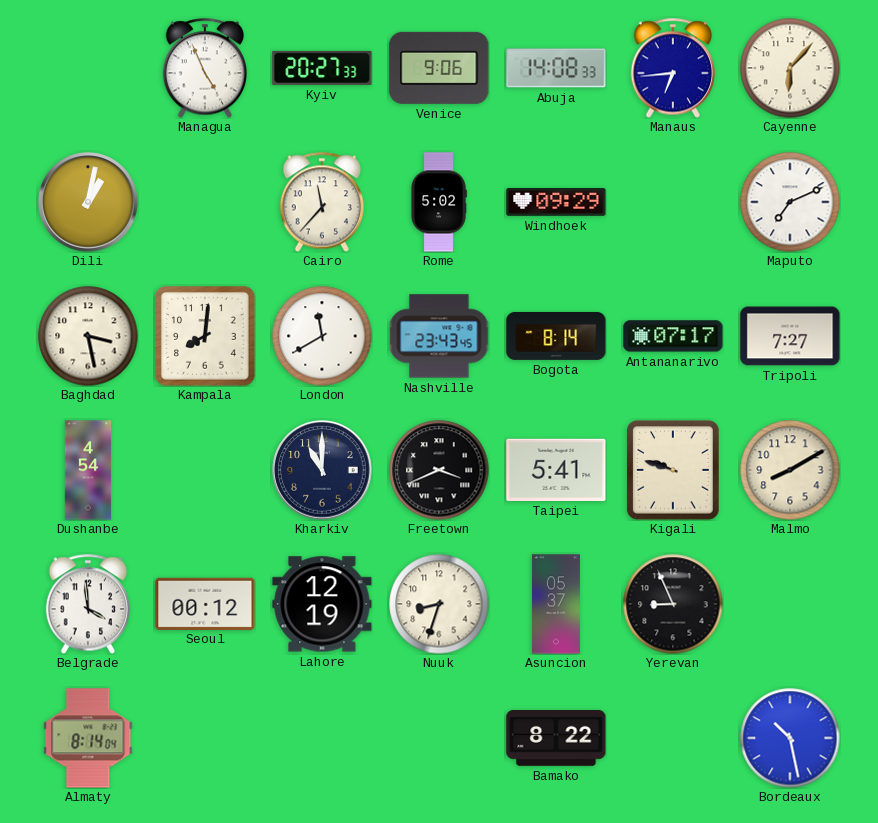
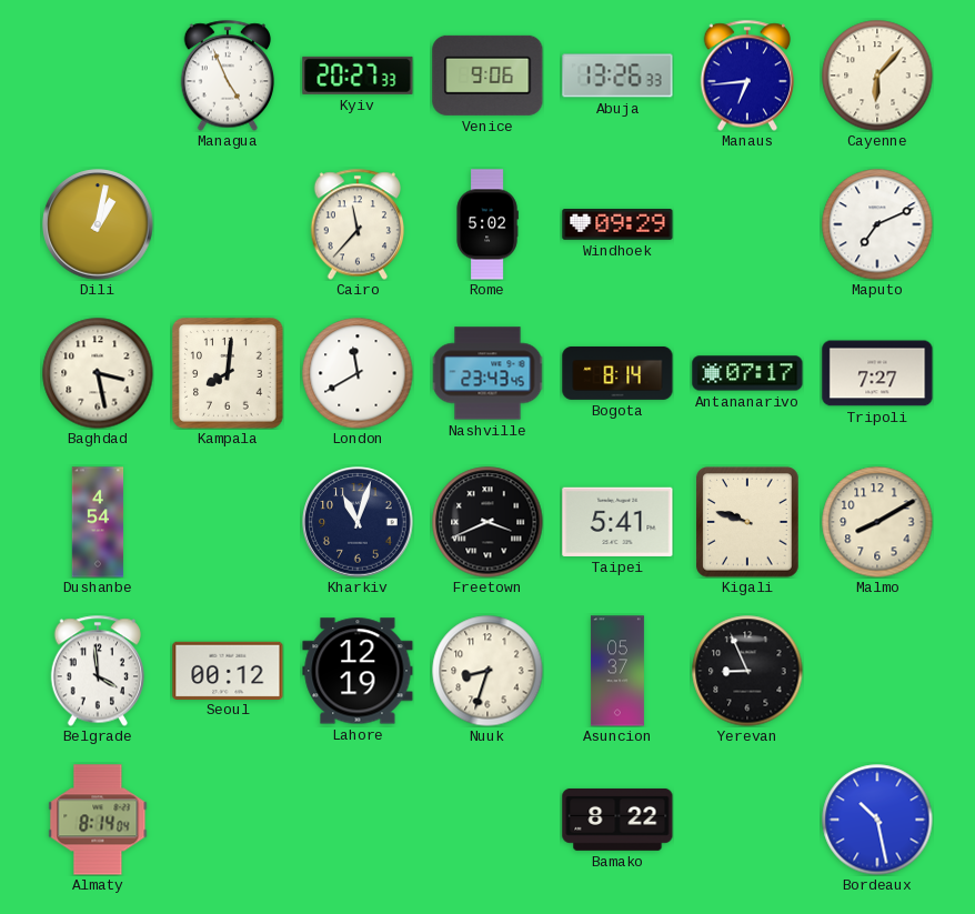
Abuja: 14:08 -> 13:26 (617, 76)
Kharkiv: 11:00 -> 11:03 (358, 522)
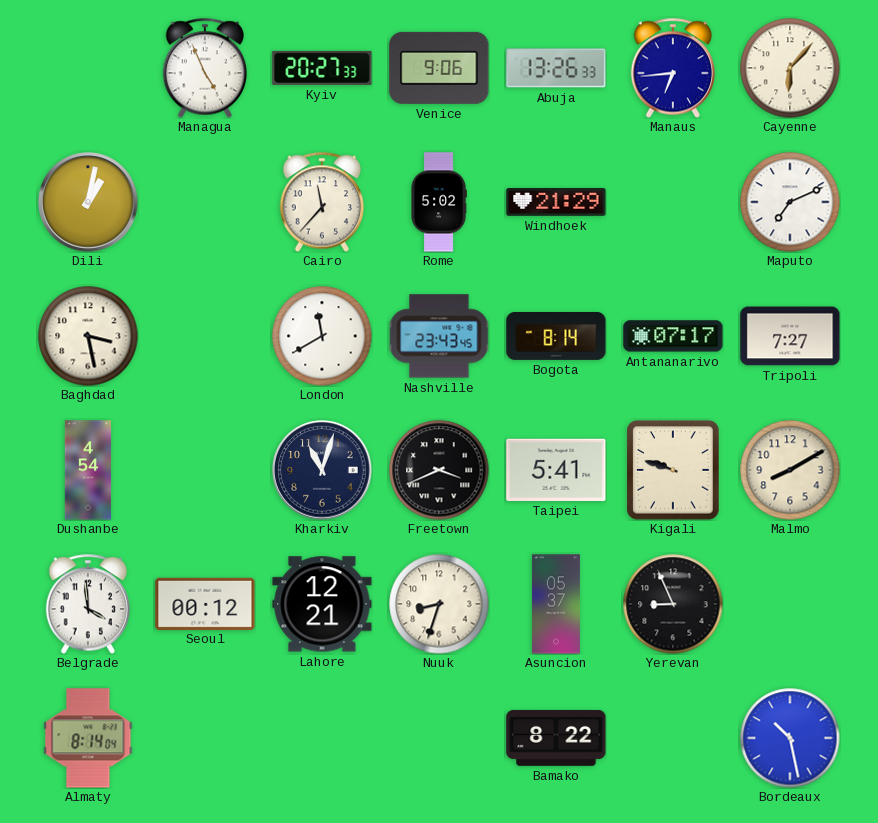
Windhoek: 09:29 -> 21:29 (556, 203)
Kampala: 8:01 -> none (229, 374)
Lahore: 12:19 -> 12:21 (322, 604)
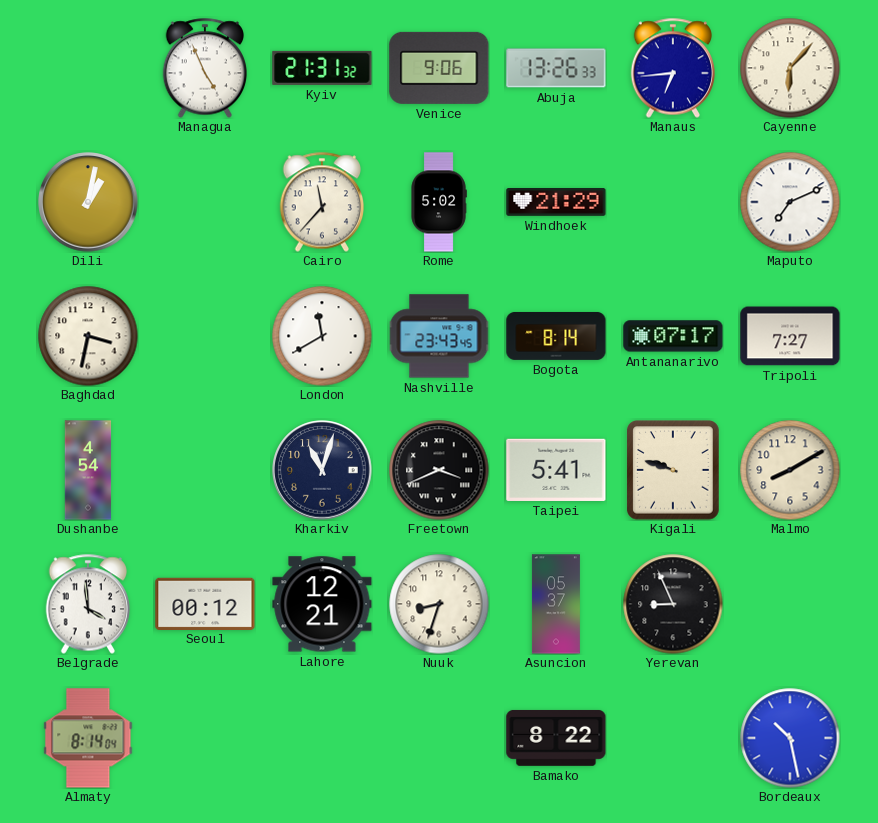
Kyiv: 20:27 -> 21:31 (322, 68)
Baghdad: 3:28 -> 3:32 (88, 336)
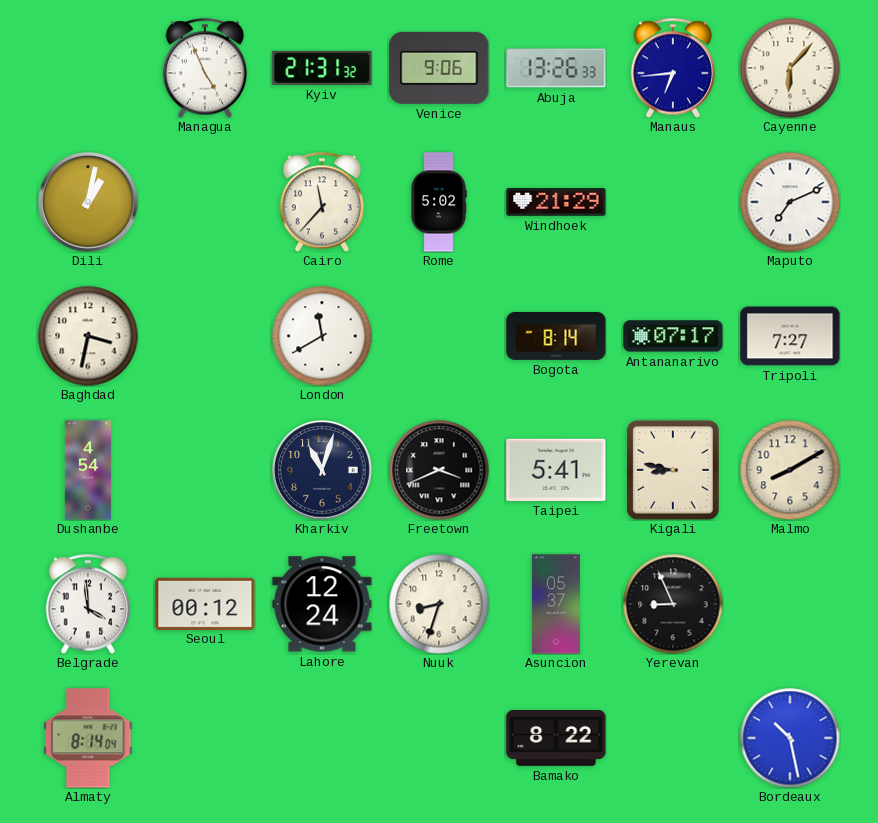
Nashville: 23:43 -> none (439, 336)
Kigali: 9:48 -> 8:47 (673, 470)
Lahore: 12:21 -> 12:24 (322, 604)
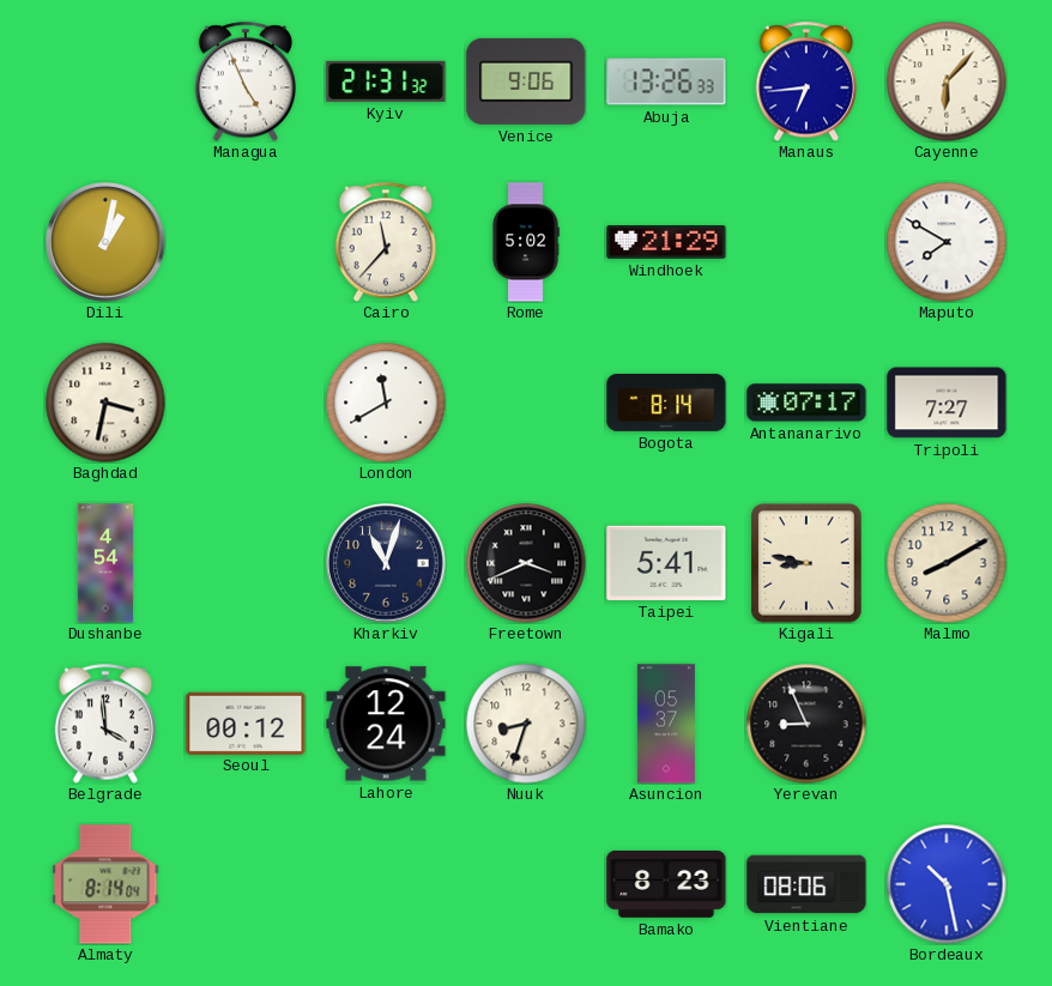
Maputo: 7:11 -> 7:50 (947, 242)
Bamako: 8:22 -> 8:23 (666, 884)
Vientiane: none -> 08:06 (806, 884)
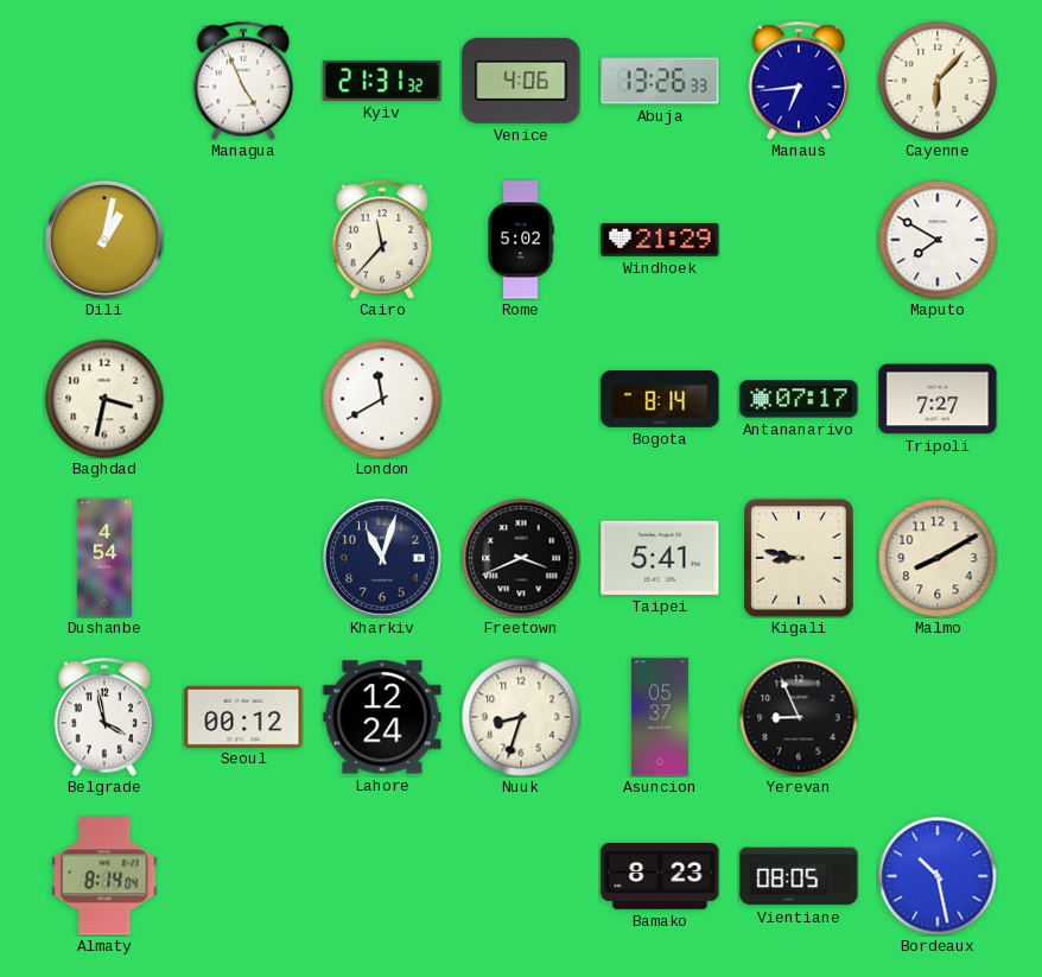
Venice: 9:06 -> 4:06 (521, 81)
Belgrade: 3:59 -> 3:58 (104, 717)
Vientiane: 08:06 -> 08:05 (799, 876)
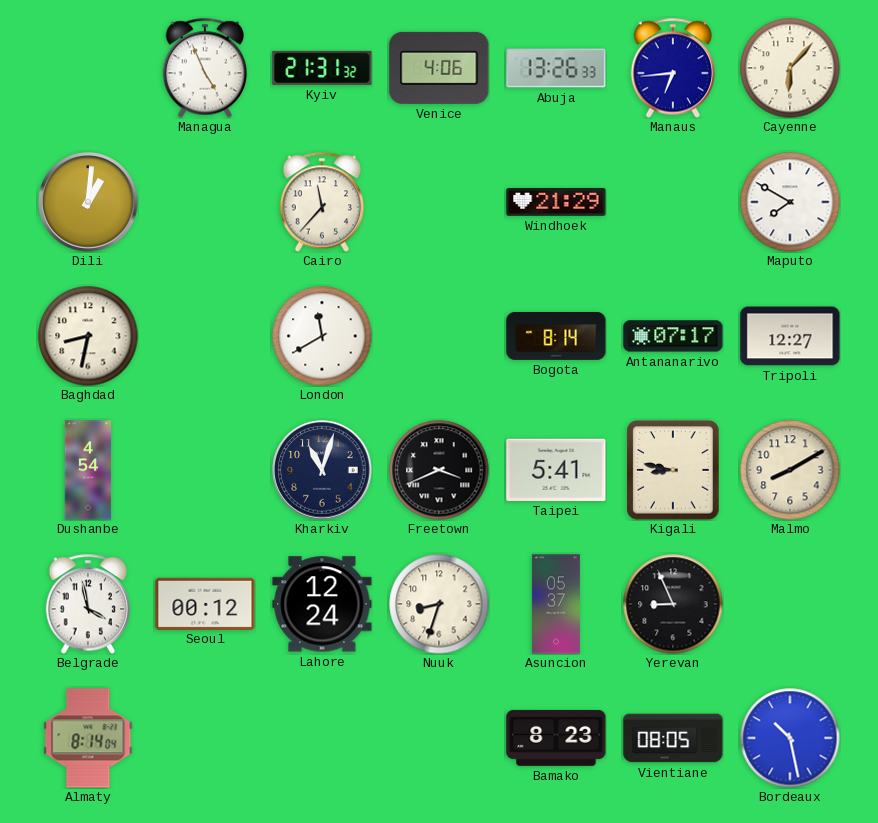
Dili: 1:02 -> 1:01 (88, 202)
Rome: 5:02 -> none (521, 240)
Baghdad: 3:32 -> 8:32 (88, 336)
Tripoli: 7:27 -> 12:27 (790, 336)
